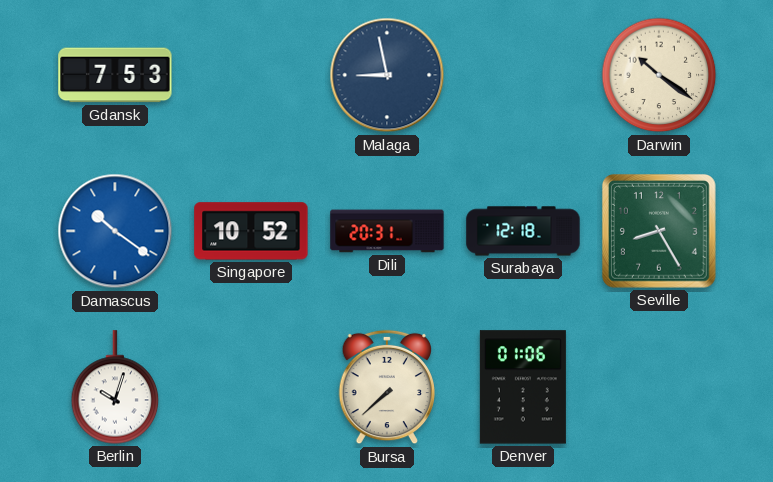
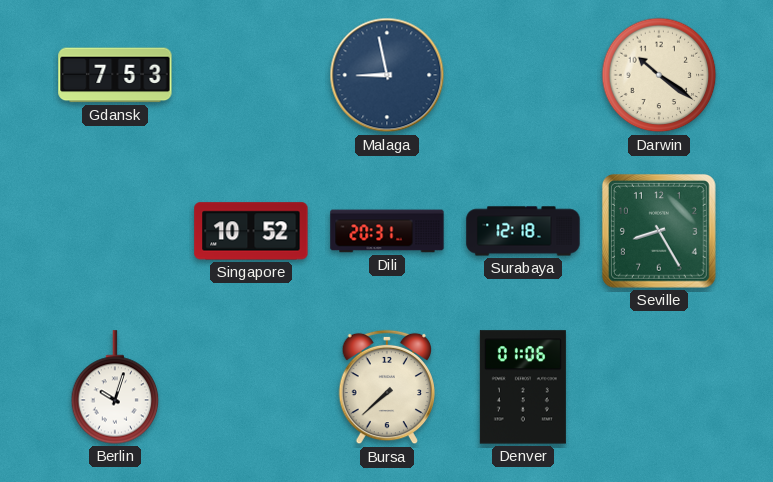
Damascus: 10:21 -> none (115, 231)
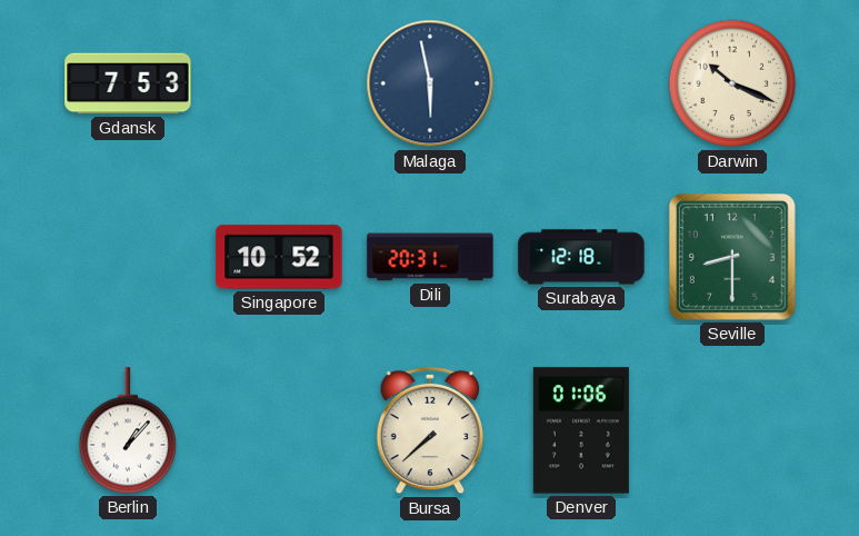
Malaga: 8:58 -> 5:58 (430, 83)
Darwin: 10:21 -> 10:19 (732, 83)
Seville: 8:25 -> 8:30 (732, 257)
Berlin: 10:03 -> 1:07 (128, 430)
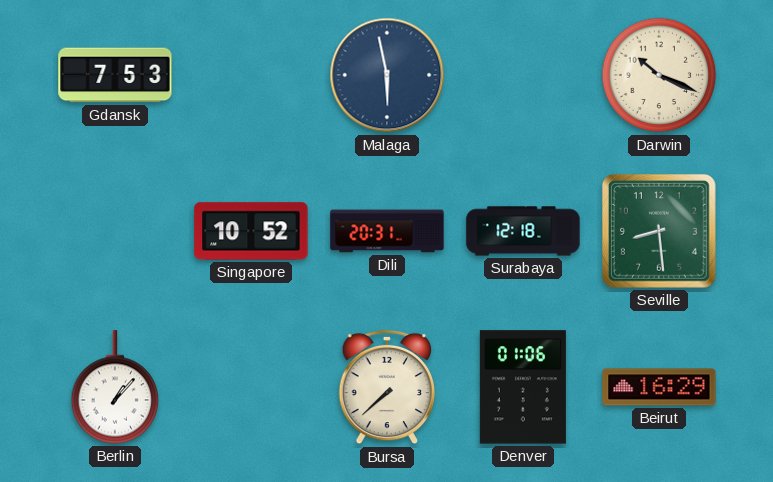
Seville: 8:30 -> 8:29 (659, 231)
Beirut: none -> 16:29 (659, 387)
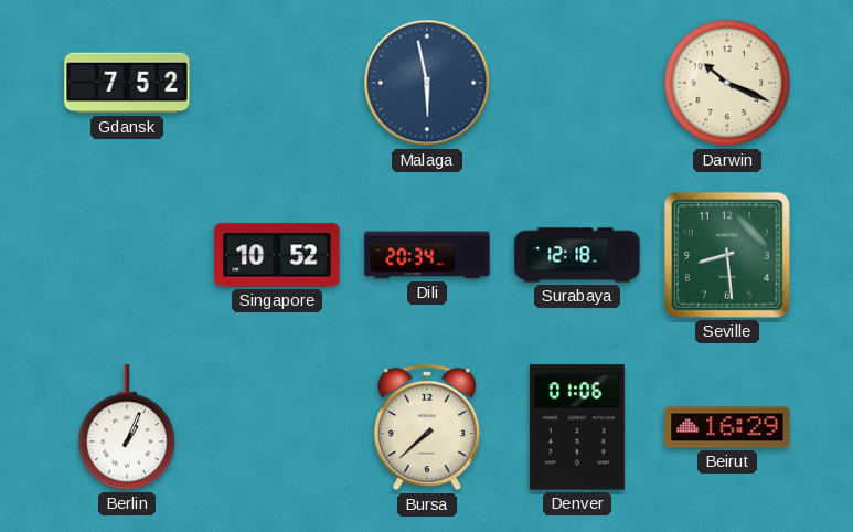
Gdansk: 7:53 -> 7:52 (127, 83)
Dili: 20:31 -> 20:34 (427, 255)
Berlin: 1:07 -> 1:04 (127, 427)
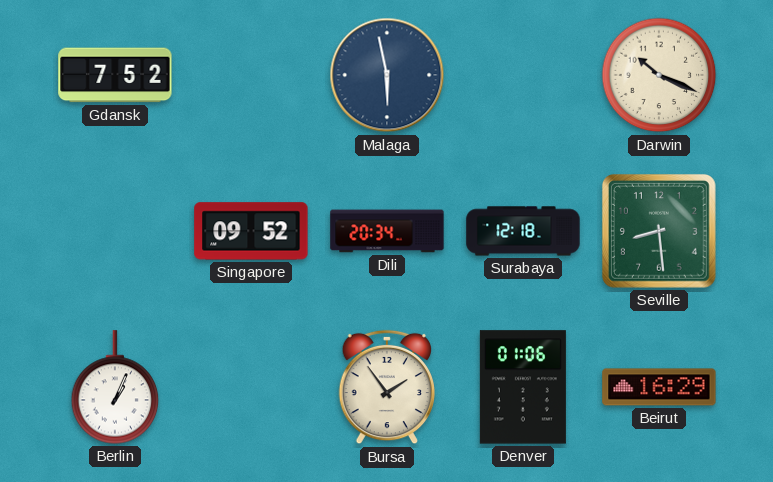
Singapore: 10:52 -> 09:52 (251, 231)
Bursa: 7:38 -> 1:54 (387, 387)
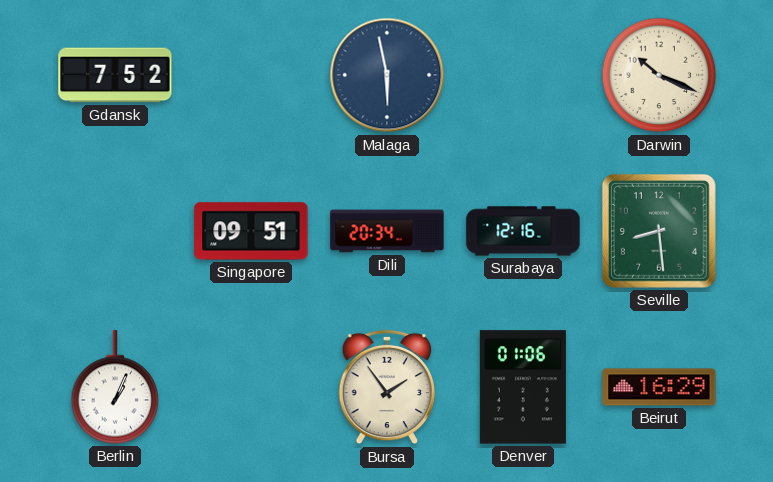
Singapore: 09:52 -> 09:51 (251, 231)
Surabaya: 12:18 -> 12:16 (523, 231)
